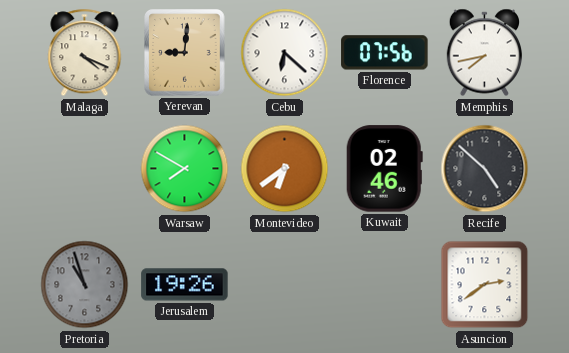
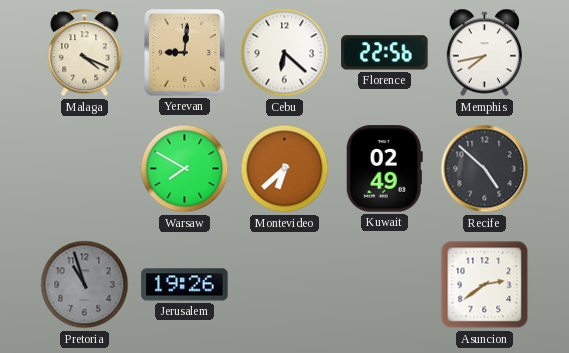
Florence: 07:56 -> 22:56 (385, 53)
Montevideo: 6:39 -> 6:38 (285, 169)
Kuwait: 02:46 -> 02:49 (384, 169)
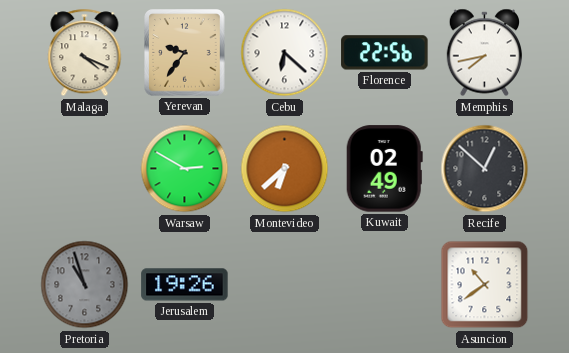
Yerevan: 9:01 -> 9:36 (185, 53)
Warsaw: 7:50 -> 2:50 (185, 169)
Recife: 4:52 -> 12:52 (485, 169)
Asuncion: 2:39 -> 10:39 (485, 285)
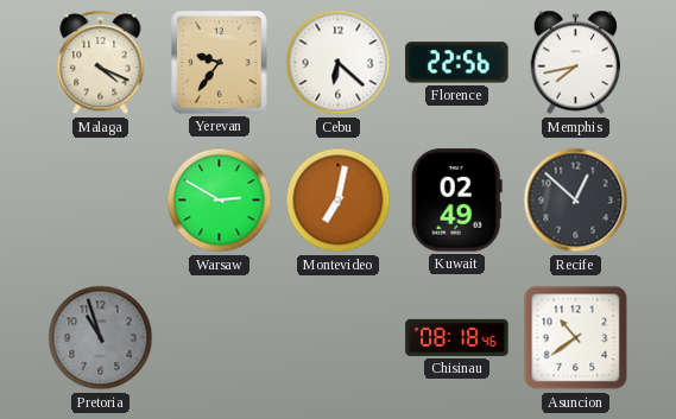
Montevideo: 6:38 -> 7:02 (339, 201)
Jerusalem: 19:26 -> none (185, 285)
Chisinau: none -> 08:18 (457, 337)
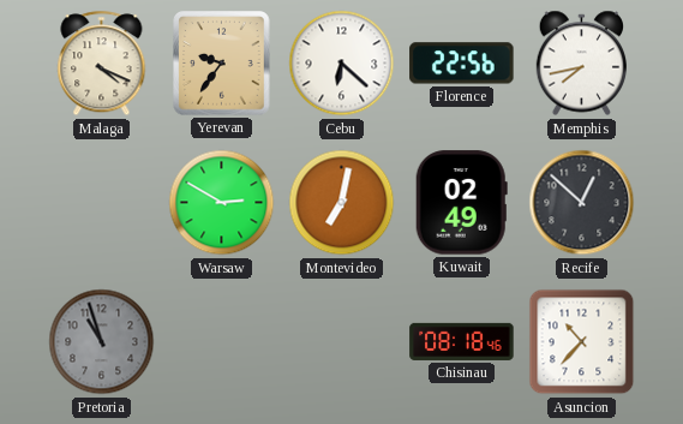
Asuncion: 10:39 -> 10:37 (582, 342)
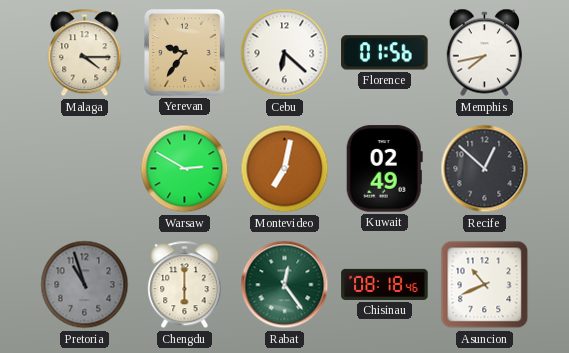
Malaga: 4:19 -> 4:15 (85, 53)
Florence: 22:56 -> 01:56 (385, 53)
Chengdu: none -> 6:00 (185, 285)
Rabat: none -> 12:24 (285, 285)
Asuncion: 10:37 -> 10:41 (485, 285)
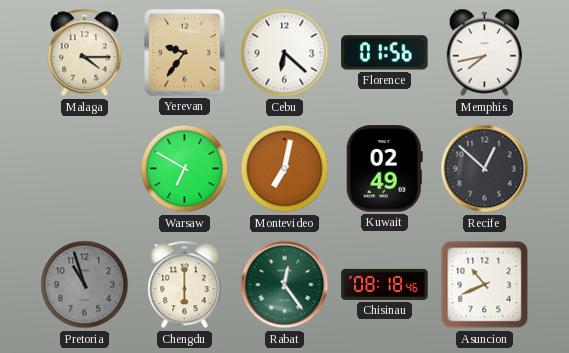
Warsaw: 2:50 -> 6:50 (185, 169)
